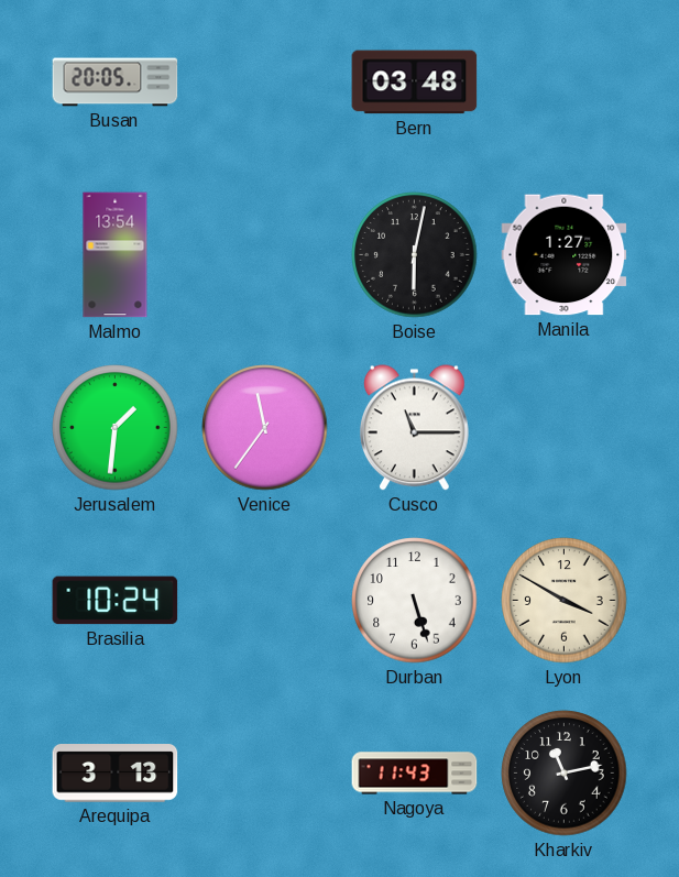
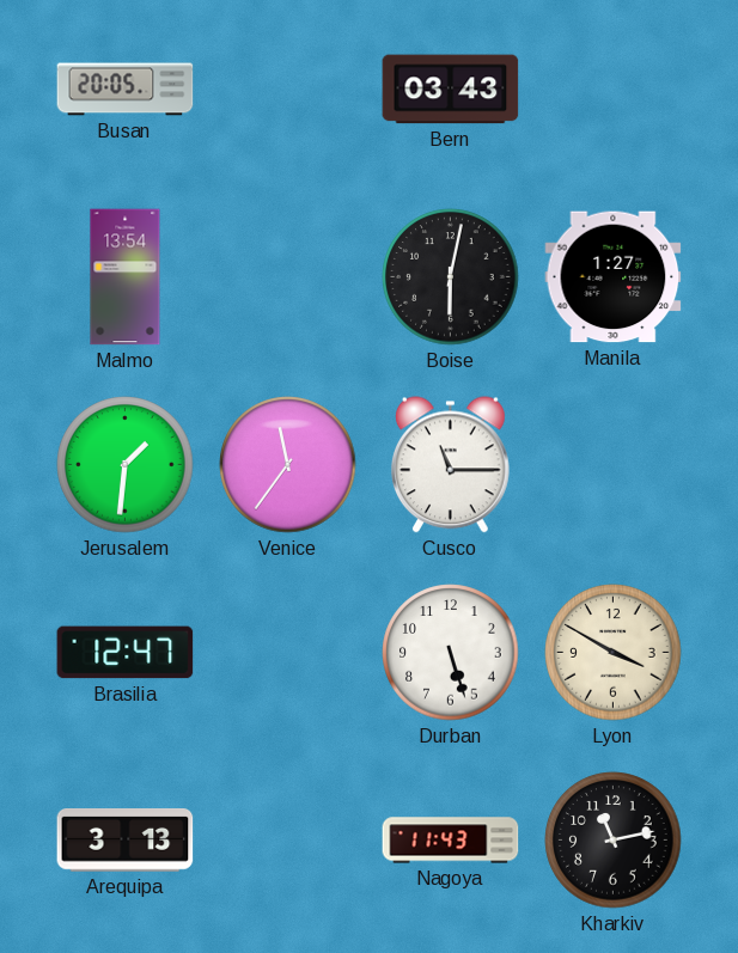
Bern: 03:48 -> 03:43 (451, 90)
Brasilia: 10:24 -> 12:47 (126, 653)
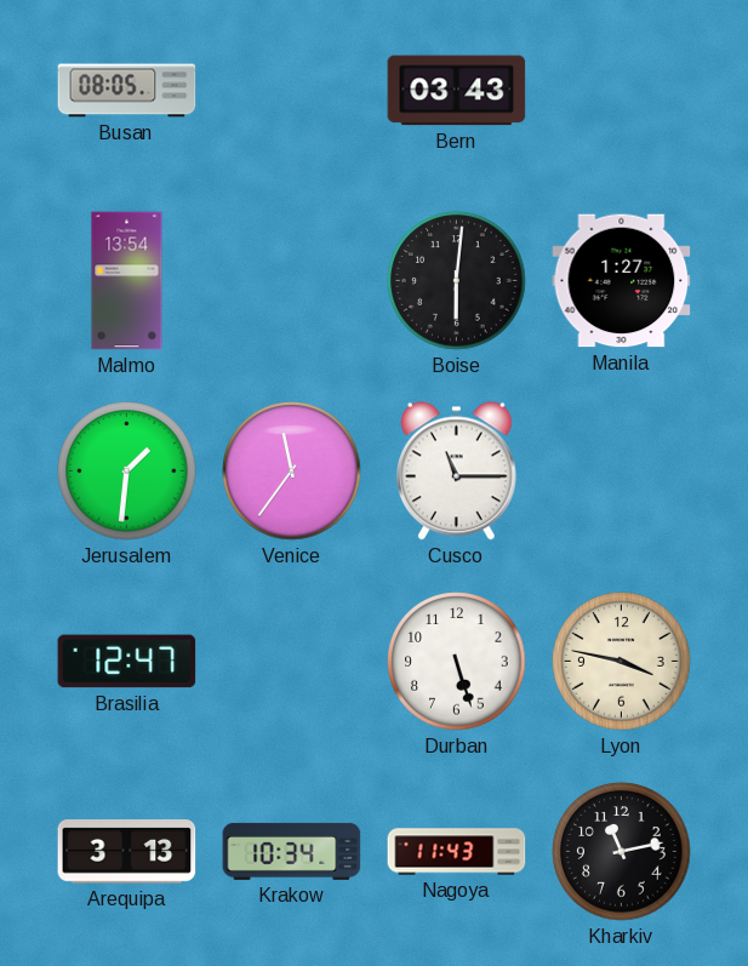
Busan: 20:05 -> 08:05 (127, 91)
Boise: 6:02 -> 6:01 (457, 281)
Lyon: 3:50 -> 3:47 (622, 662)
Krakow: none -> 10:34 (292, 851)
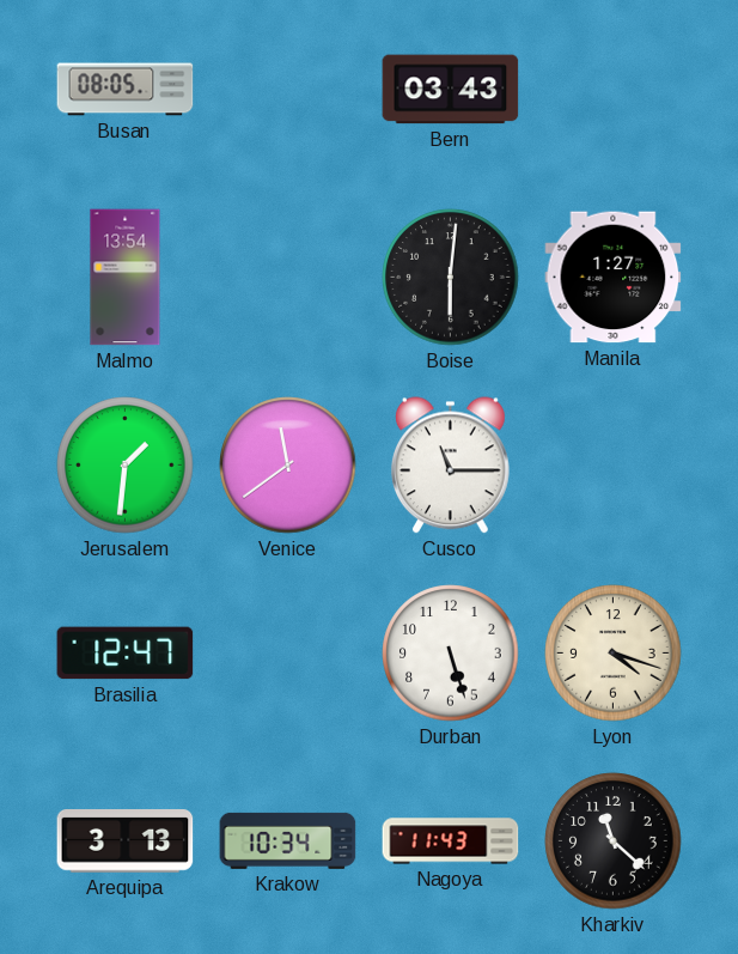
Venice: 11:36 -> 11:39 (288, 466)
Lyon: 3:47 -> 4:18 (614, 654)
Kharkiv: 11:13 -> 11:22 (614, 841)
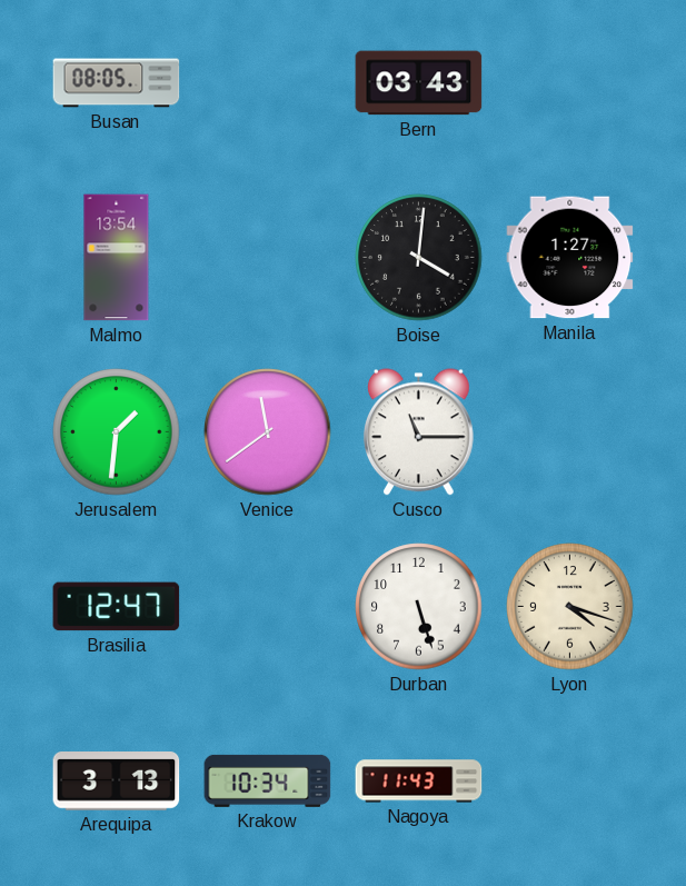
Boise: 6:01 -> 4:01 (419, 258)
Kharkiv: 11:22 -> none (614, 841)
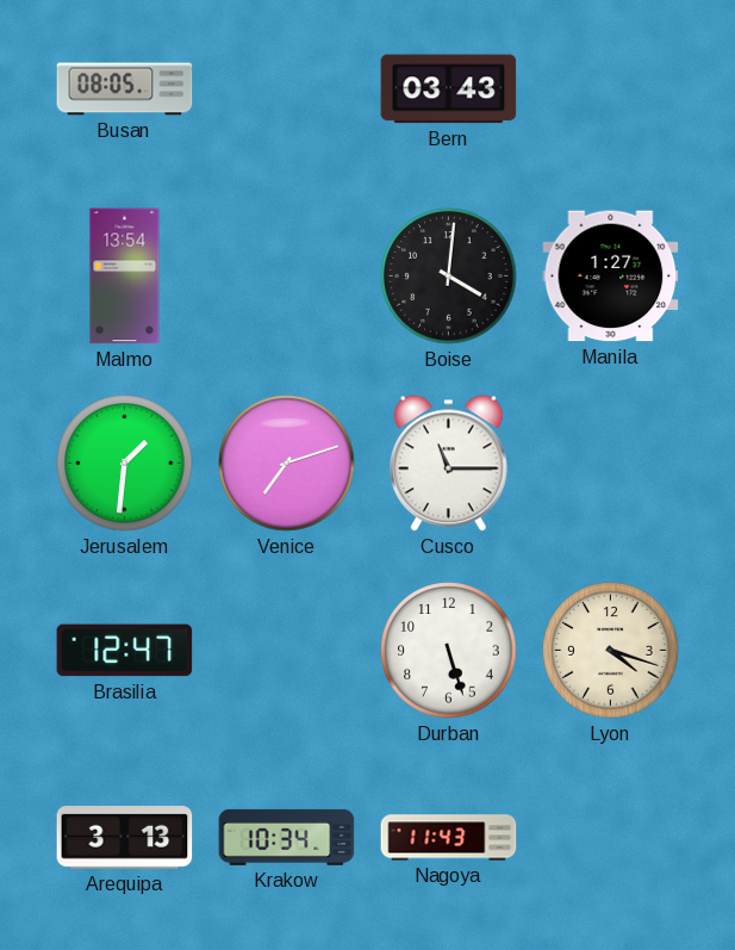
Venice: 11:39 -> 7:12 (287, 464)
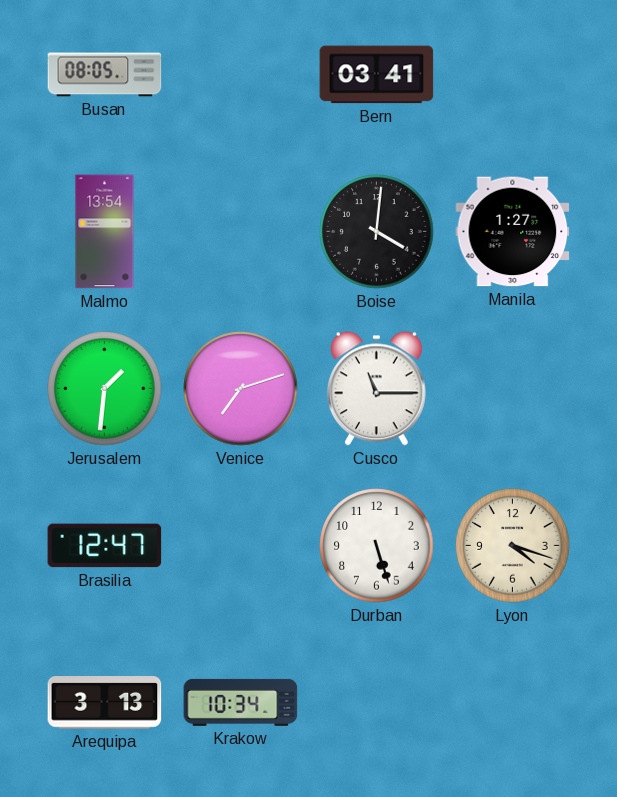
Bern: 03:43 -> 03:41 (377, 75)
Nagoya: 11:43 -> none (449, 838)
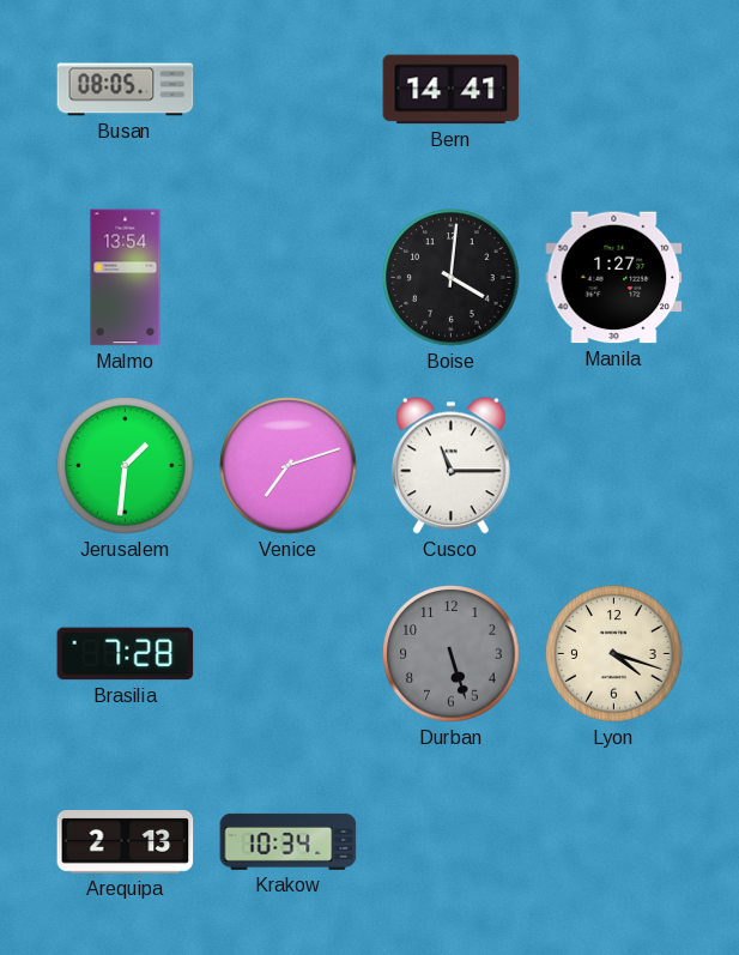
Bern: 03:41 -> 14:41 (452, 90)
Brasilia: 12:47 -> 7:28 (126, 654)
Durban dial: white -> grey (452, 654)
Arequipa: 3:13 -> 2:13 (126, 842)
